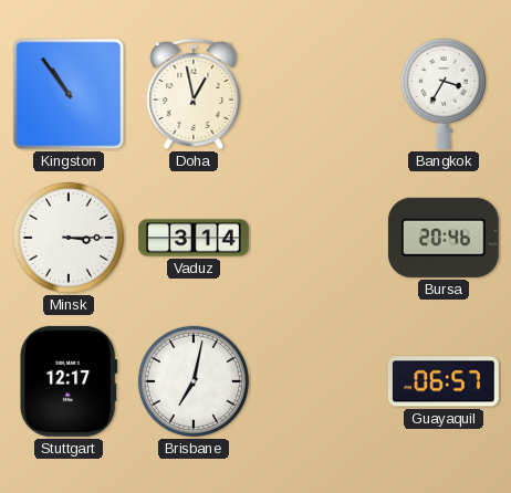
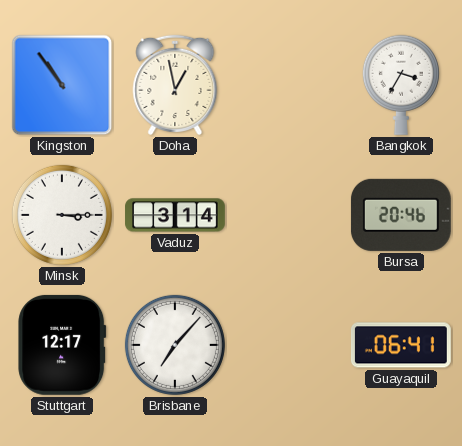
Brisbane: 7:02 -> 7:07 (175, 345)
Guayaquil: 06:57 -> 06:41 (401, 345)
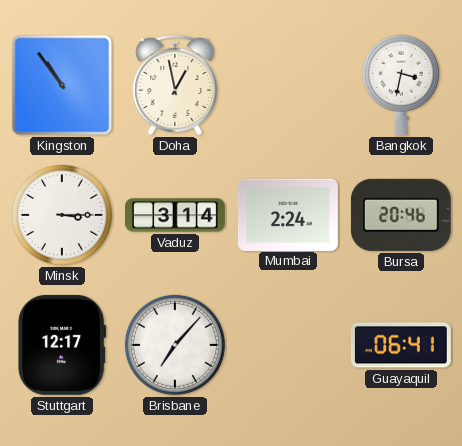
Bangkok: 3:35 -> 3:32 (401, 85)
Mumbai: none -> 2:24 (288, 214)
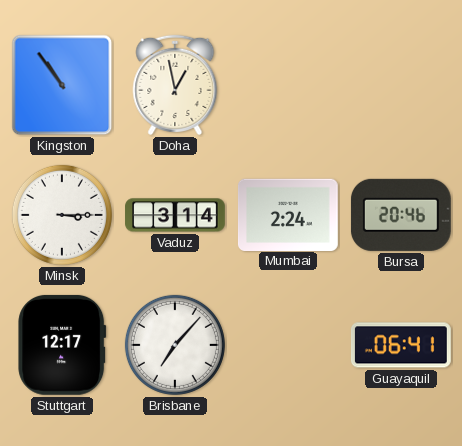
Bangkok: 3:32 -> none (401, 85)
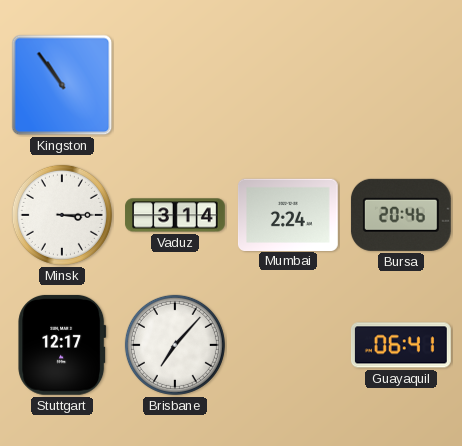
Doha: 12:58 -> none (175, 85)
